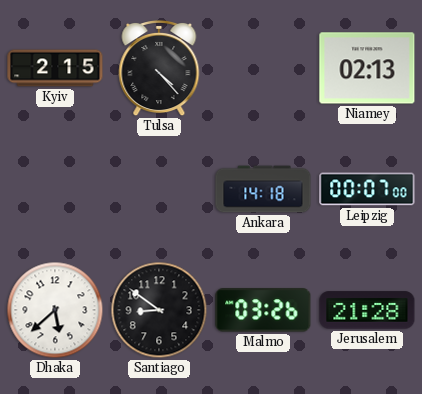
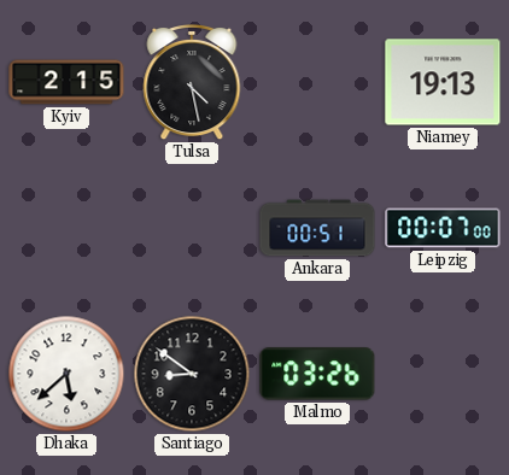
Tulsa: 4:23 -> 4:28 (192, 82)
Niamey: 02:13 -> 19:13 (443, 82)
Ankara: 14:18 -> 00:51 (317, 228)
Jerusalem: 21:28 -> none (367, 310)
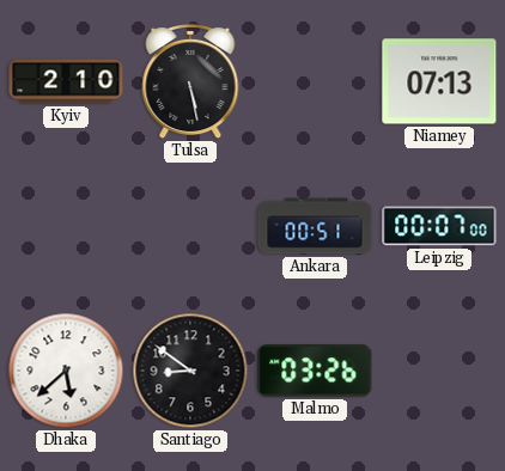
Kyiv: 2:15 -> 2:10 (66, 81)
Tulsa: 4:28 -> 5:28 (190, 81)
Niamey: 19:13 -> 07:13 (439, 81)
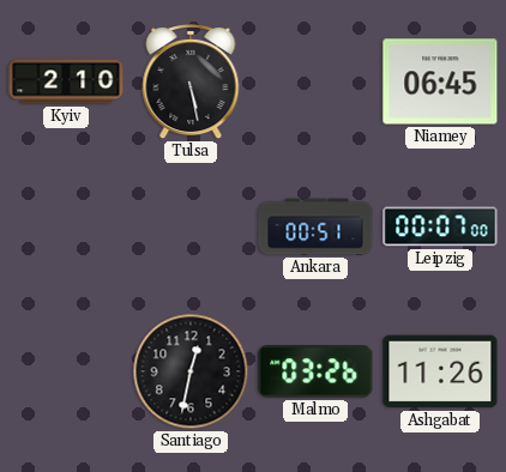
Niamey: 07:13 -> 06:45 (440, 81)
Dhaka: 5:38 -> none (66, 371)
Santiago: 8:51 -> 12:32 (191, 371)
Ashgabat: none -> 11:26 (440, 371)
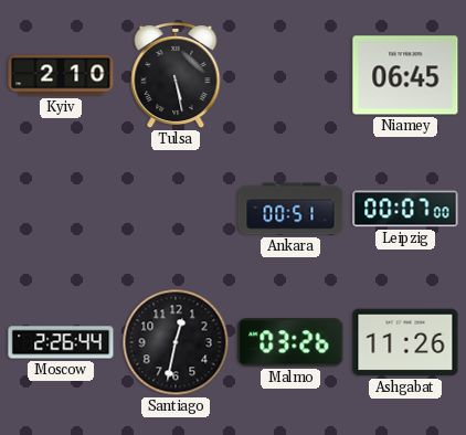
Moscow: none -> 2:26 (61, 342)
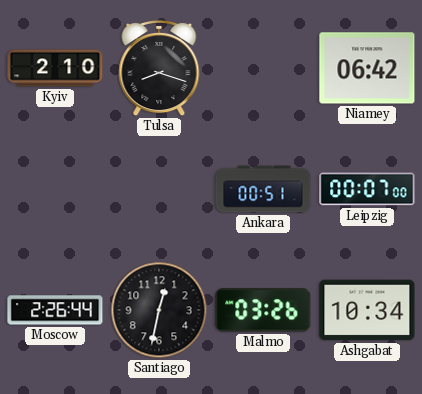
Tulsa: 5:28 -> 8:18 (159, 68)
Niamey: 06:45 -> 06:42 (367, 68)
Ashgabat: 11:26 -> 10:34 (367, 310)
